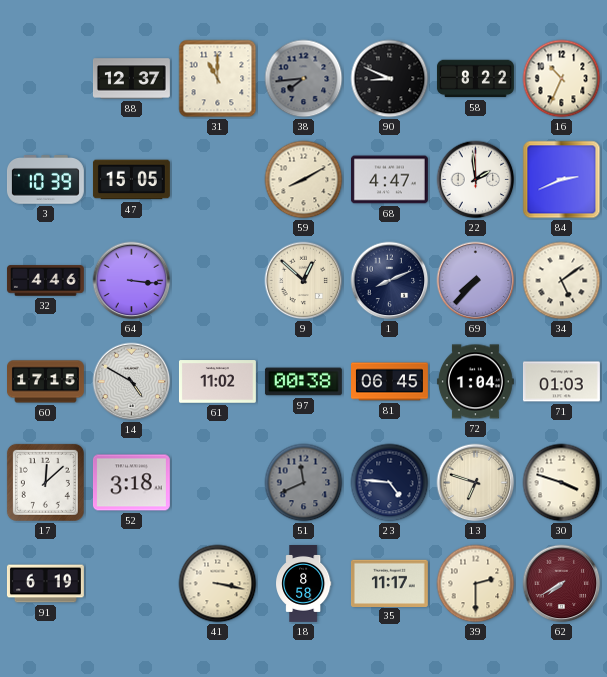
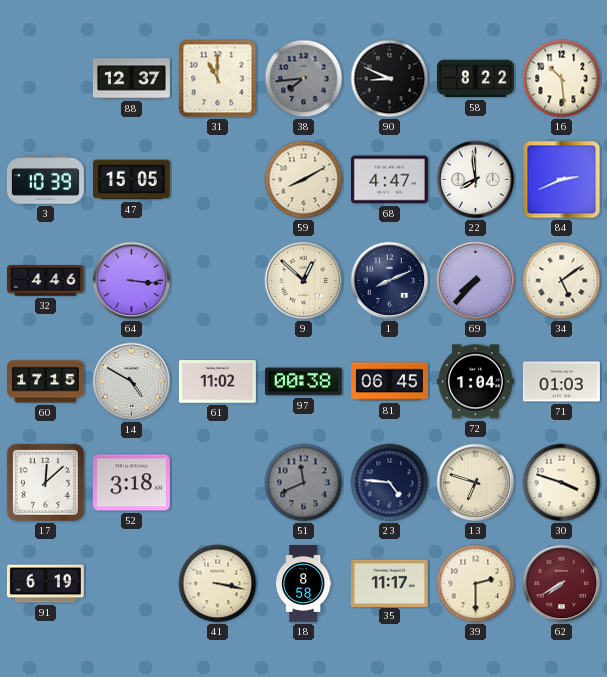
16: 10:34 -> 10:29 (562, 79)
22: 1:59 -> 7:59 (476, 180)
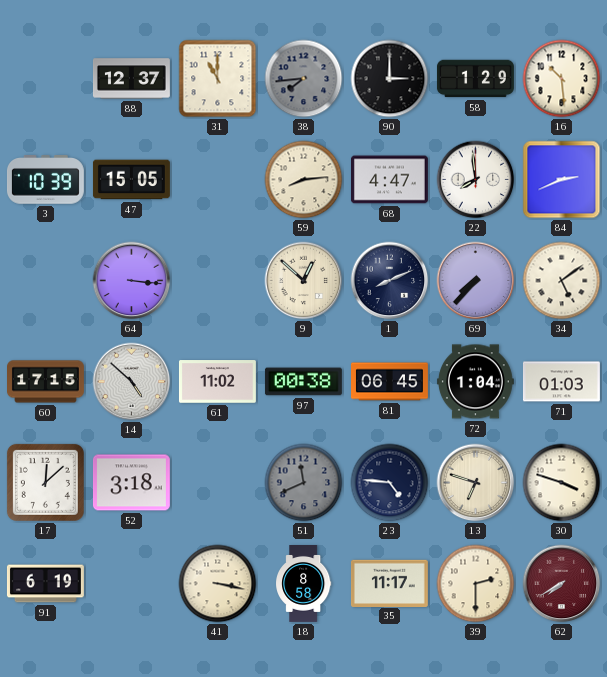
90: 8:49 -> 3:00 (390, 79)
58: 8:22 -> 1:29 (475, 79)
59: 8:10 -> 8:14 (304, 180)
32: 4:46 -> none (45, 281)
14: 4:50 -> 4:52 (132, 382)
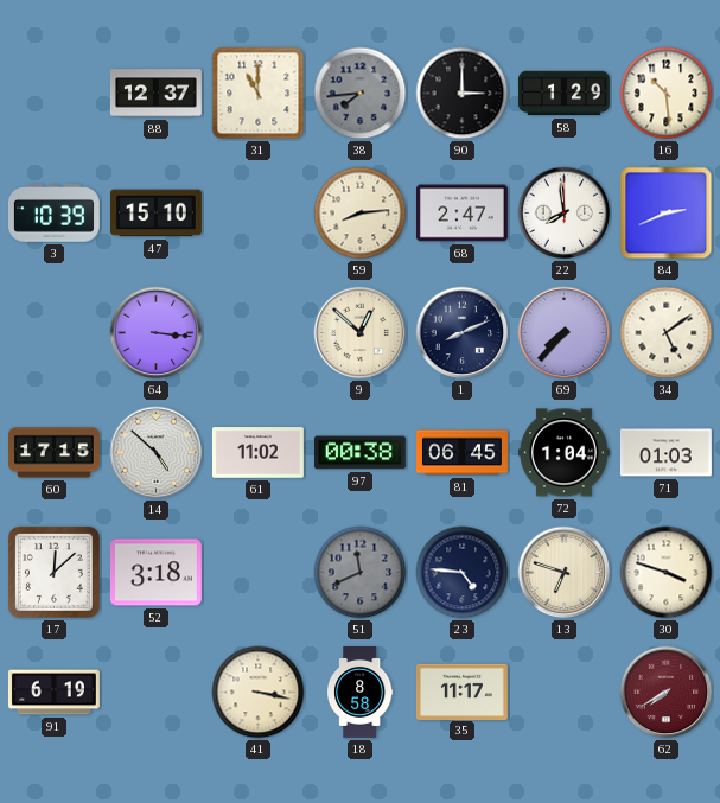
47: 15:05 -> 15:10 (155, 214)
68: 4:47 -> 2:47 (461, 214)
39: 2:30 -> none (476, 584)
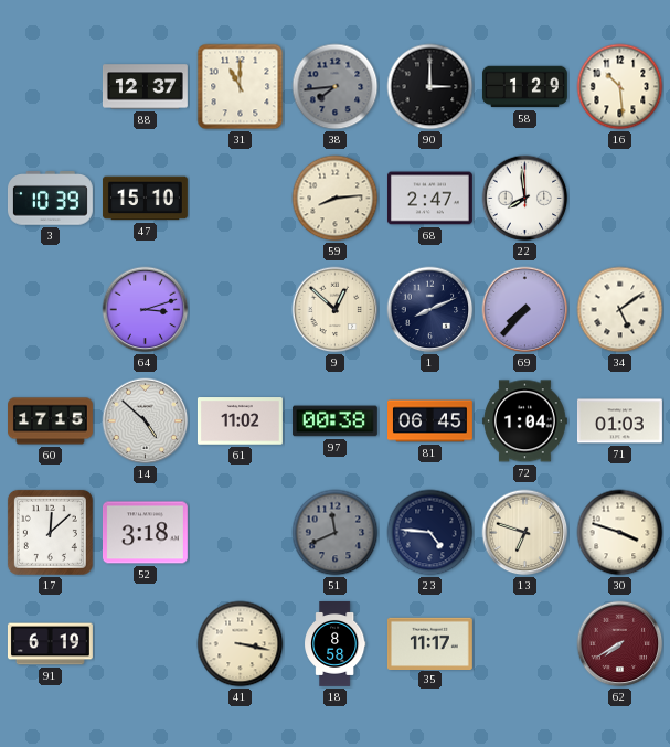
84: 2:41 -> none (667, 214)
64: 3:16 -> 3:12 (146, 310)
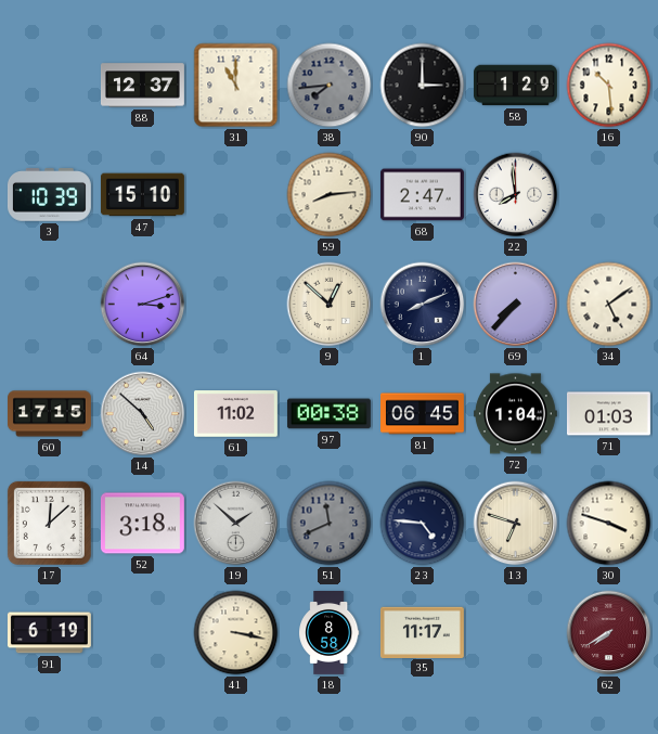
19: none -> 1:52 (236, 524)
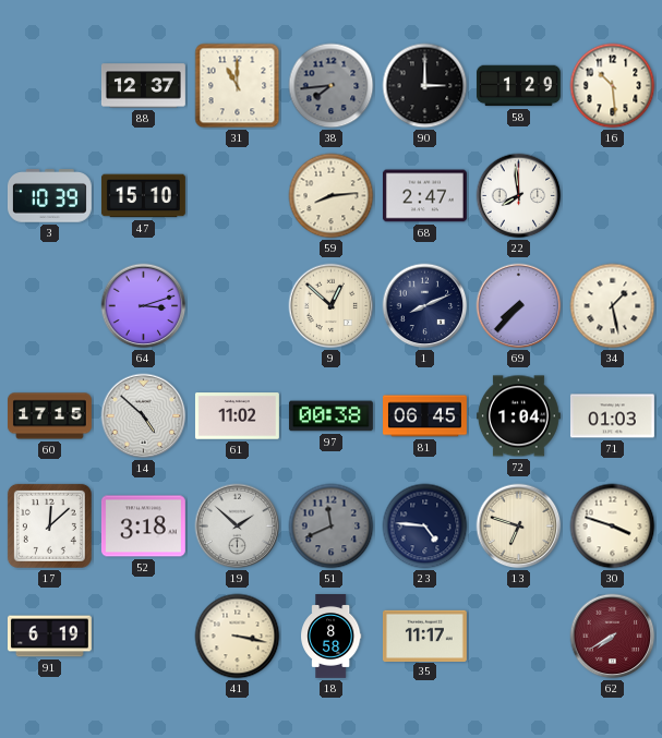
34: 5:09 -> 1:28 (613, 306)
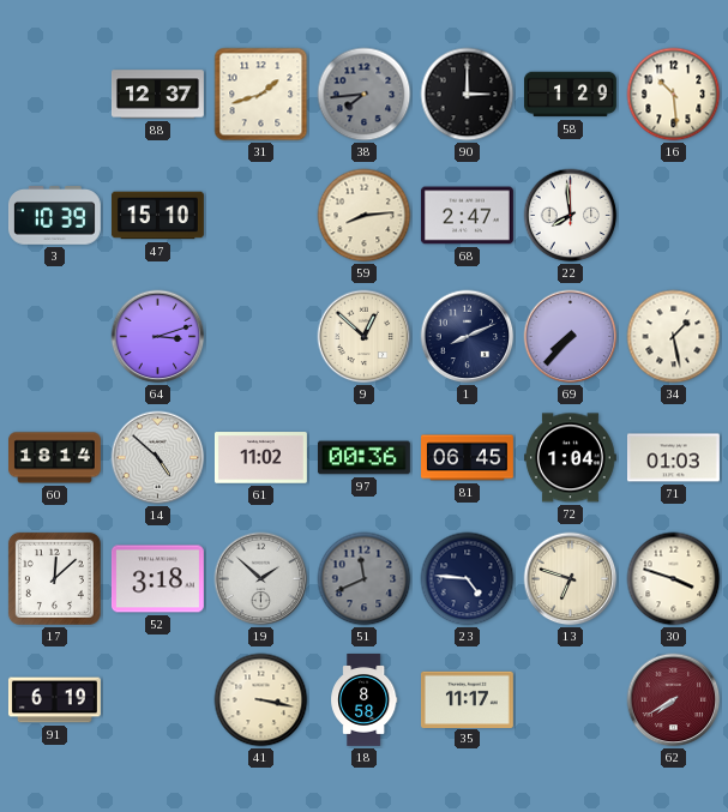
31: 11:00 -> 1:42 (261, 95)
60: 17:15 -> 18:14 (55, 458)
97: 00:38 -> 00:36 (363, 458)
